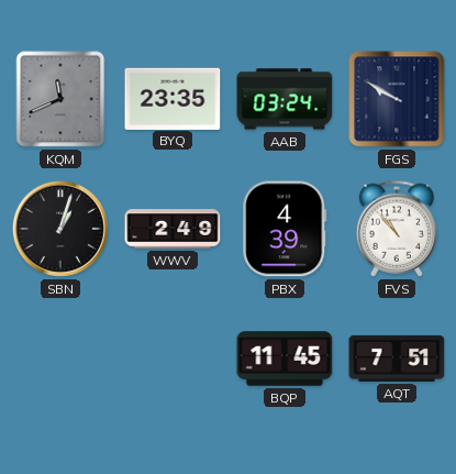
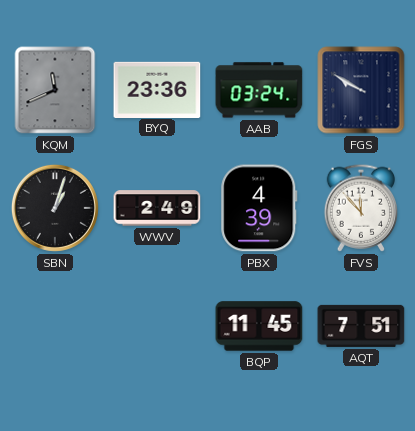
BYQ: 23:35 -> 23:36 (157, 89)
FVS: 10:53 -> 11:53 (361, 208)
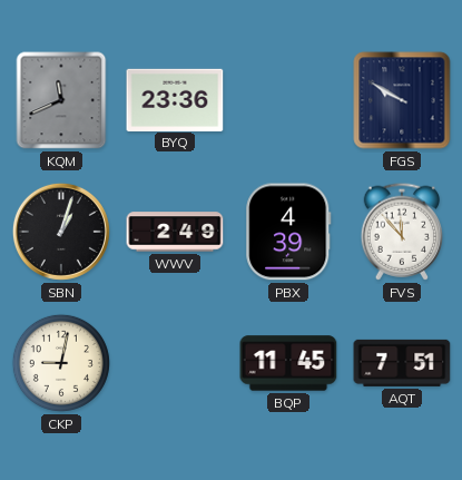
AAB: 03:24 -> none (259, 90)
CKP: none -> 9:02 (61, 363)
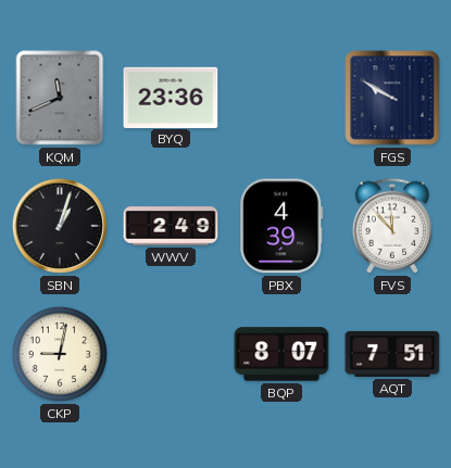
BQP: 11:45 -> 8:07 (281, 354)
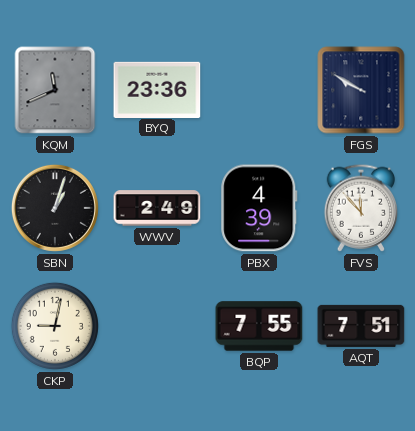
BQP: 8:07 -> 7:55 (259, 326)
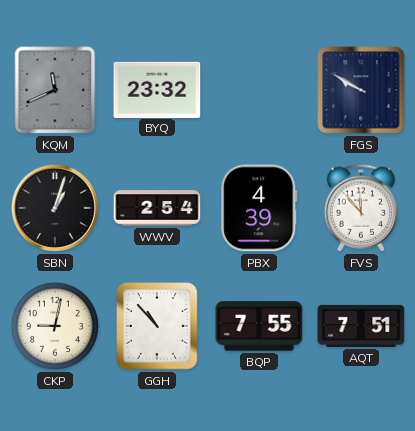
BYQ: 23:36 -> 23:32 (157, 89)
WWV: 2:49 -> 2:54 (157, 208)
GGH: none -> 10:53 (157, 326)
